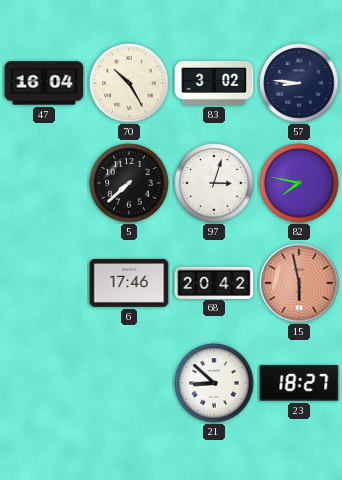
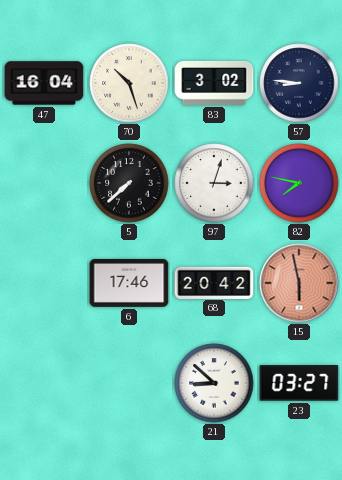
70: 10:25 -> 10:27 (129, 83)
23: 18:27 -> 03:27 (299, 383)
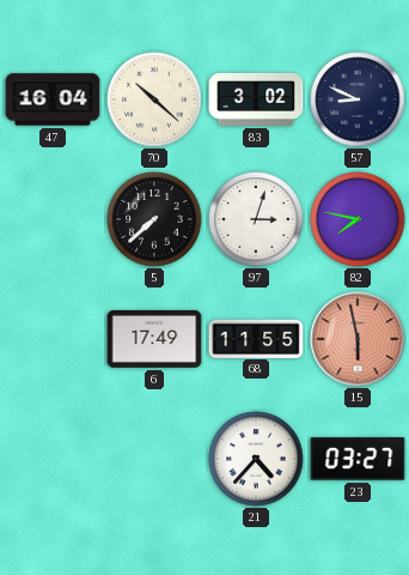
70: 10:27 -> 10:22 (154, 99)
57: 8:46 -> 8:49 (358, 99)
6: 17:46 -> 17:49 (154, 339)
68: 20:42 -> 11:55 (256, 338)
21: 8:52 -> 4:37 (256, 459)
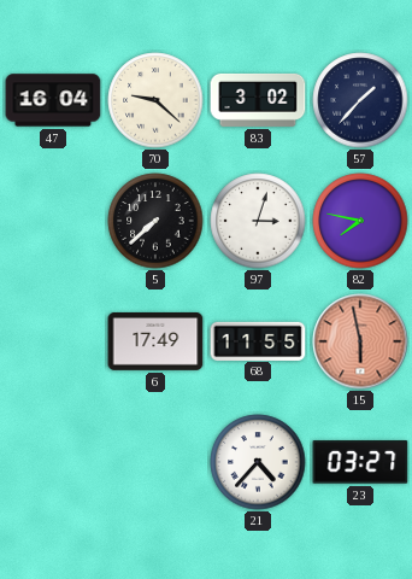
70: 10:22 -> 9:22 (155, 100)
57: 8:49 -> 1:37 (360, 100)
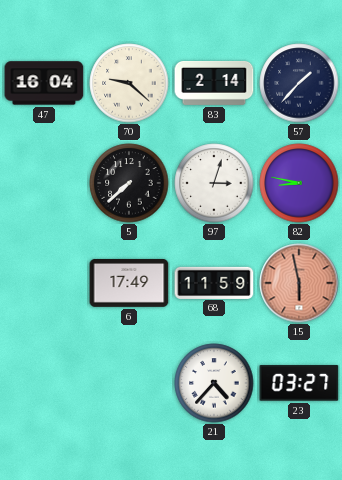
83: 3:02 -> 2:14 (214, 83)
82: 7:47 -> 8:47 (299, 183)
68: 11:55 -> 11:59 (214, 282)
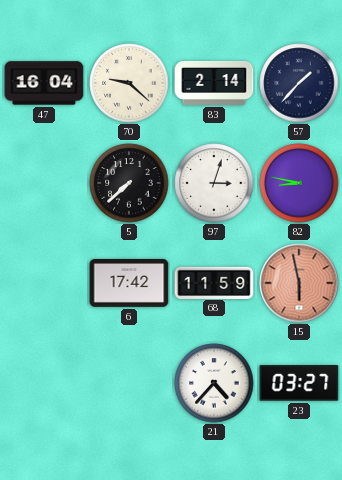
6: 17:49 -> 17:42 (129, 283)
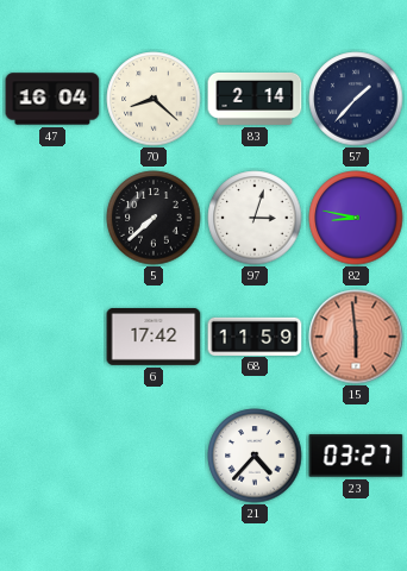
70: 9:22 -> 8:22 (154, 99)
15: 5:58 -> 5:59 (356, 337)
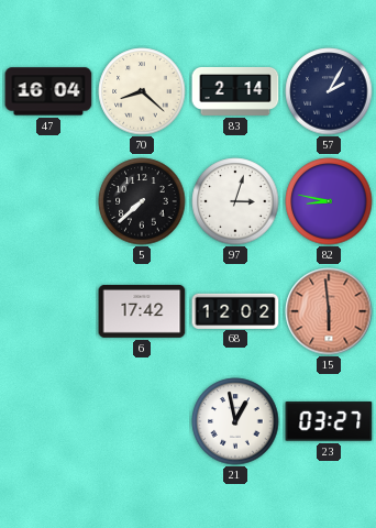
57: 1:37 -> 2:05 (329, 91)
68: 11:59 -> 12:02 (235, 310)
21: 4:37 -> 12:58 (235, 421)
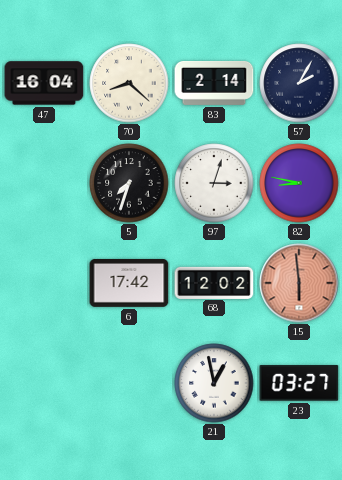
5: 7:38 -> 7:33 (129, 183)
